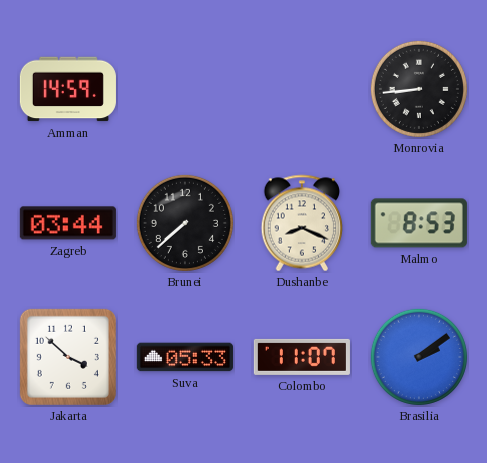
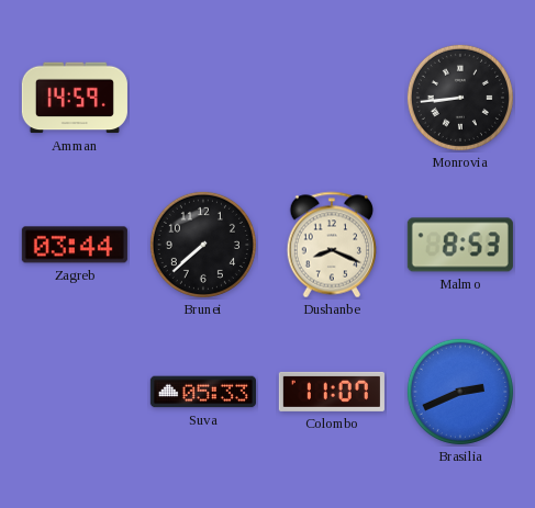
Jakarta: 3:52 -> none (68, 357)
Brasilia: 2:09 -> 2:41 (460, 392)
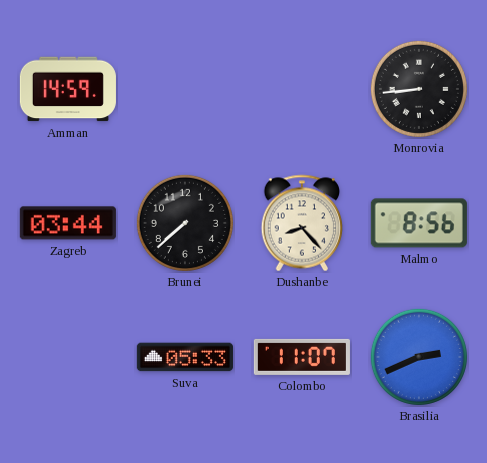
Dushanbe: 8:19 -> 8:23 (302, 223)
Malmo: 8:53 -> 8:56 (419, 223)
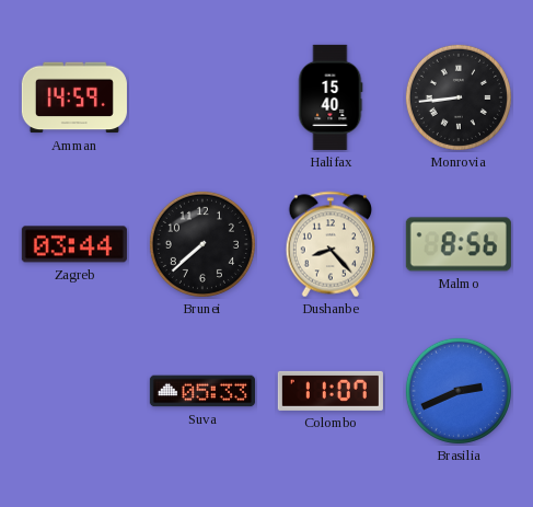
Halifax: none -> 15:40 (331, 97)
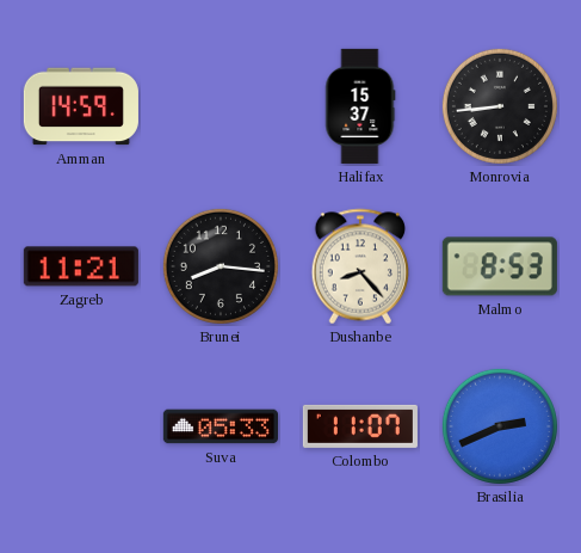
Halifax: 15:40 -> 15:37 (360, 106)
Zagreb: 03:44 -> 11:21 (81, 266)
Brunei: 7:38 -> 8:16 (221, 266)
Malmo: 8:56 -> 8:53 (500, 266)
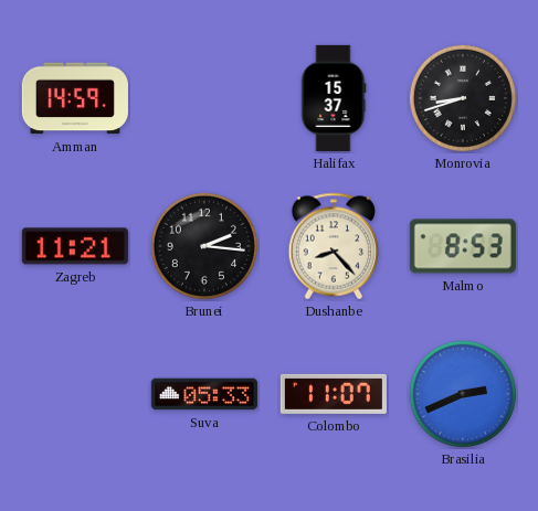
Monrovia: 8:44 -> 8:42 (463, 98)
Brunei: 8:16 -> 2:16 (204, 246)
